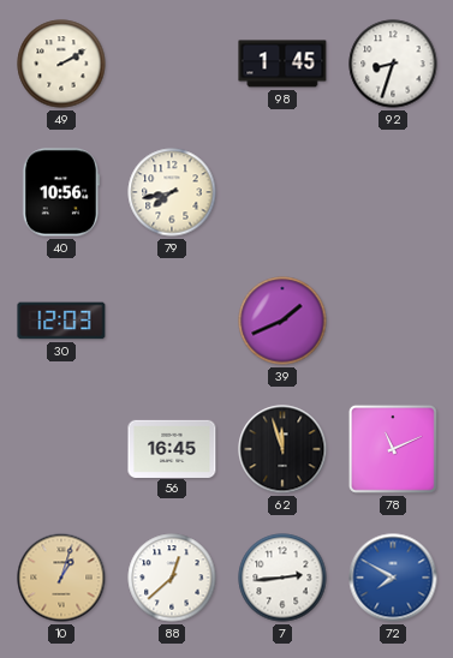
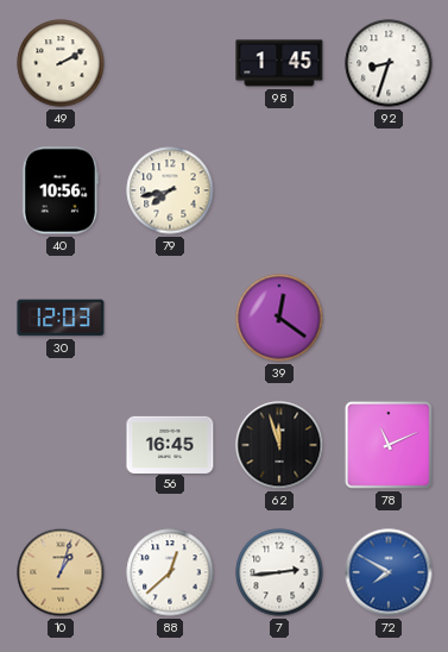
39: 1:41 -> 12:21 (279, 318)
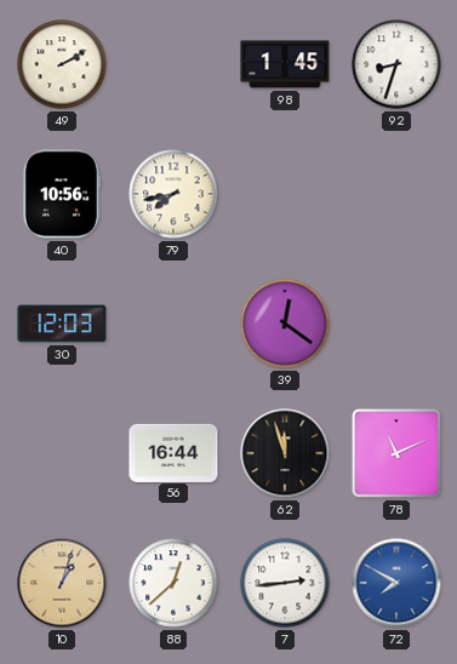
56: 16:45 -> 16:44 (173, 452)
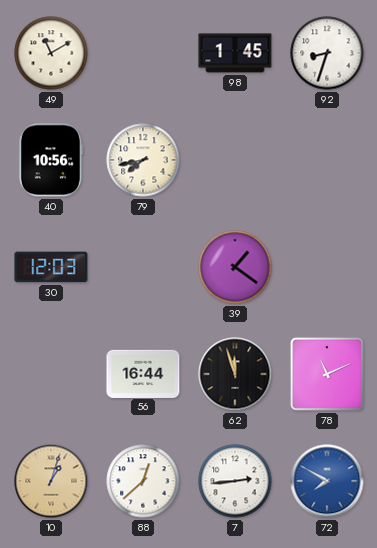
49: 2:10 -> 11:10 (51, 53)
39: 12:21 -> 1:21 (235, 267)
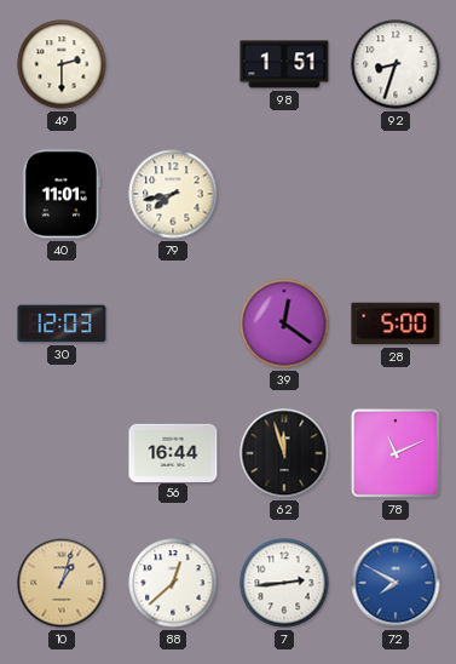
49: 11:10 -> 2:30 (62, 64)
98: 1:45 -> 1:51 (284, 64)
40: 10:56 -> 11:01 (62, 194)
39: 1:21 -> 12:21 (284, 324)
28: none -> 5:00 (396, 324)
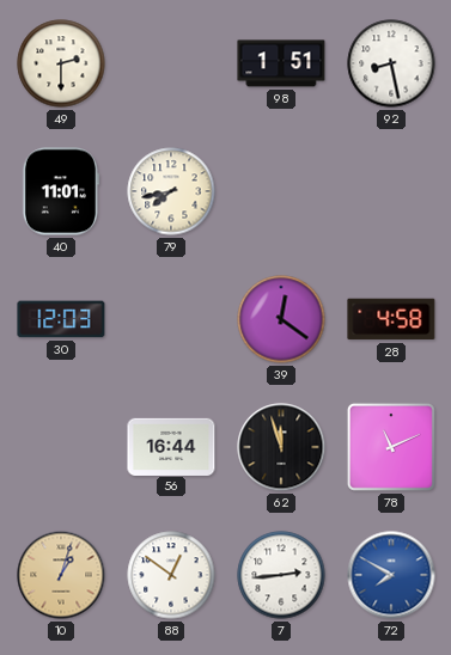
92: 8:33 -> 8:28 (391, 63)
28: 5:00 -> 4:58 (391, 319)
88: 12:38 -> 12:51 (171, 575)
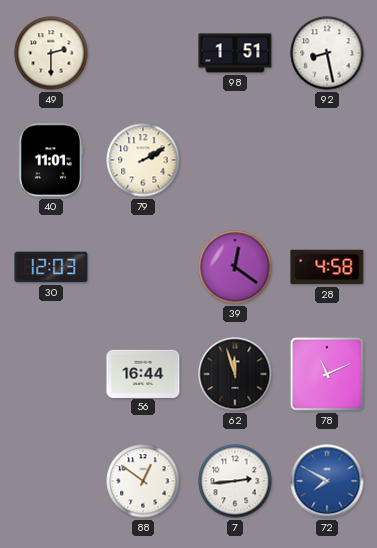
79: 7:43 -> 2:10 (143, 160)
10: 1:03 -> none (61, 575)
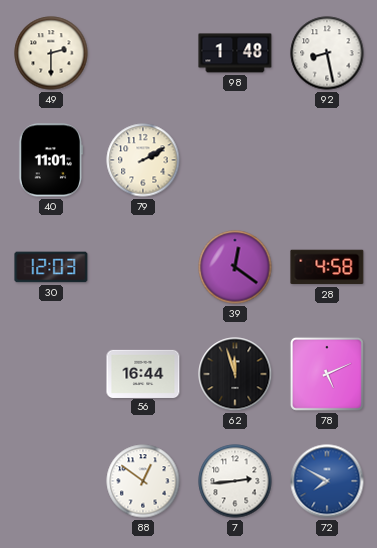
98: 1:51 -> 1:48 (235, 53)
78: 11:11 -> 5:11 (327, 374)
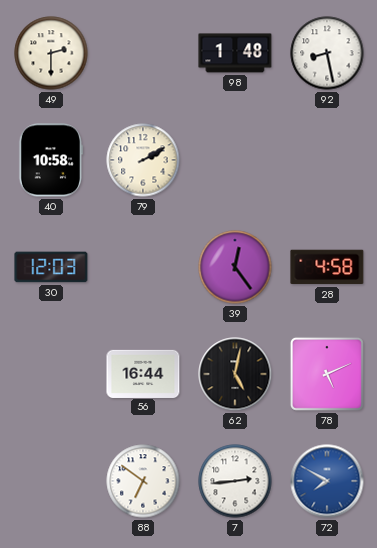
40: 11:01 -> 10:58 (51, 160)
39: 12:21 -> 12:24 (235, 267)
62: 11:57 -> 5:02 (235, 374)
88: 12:51 -> 6:51 (143, 481)
